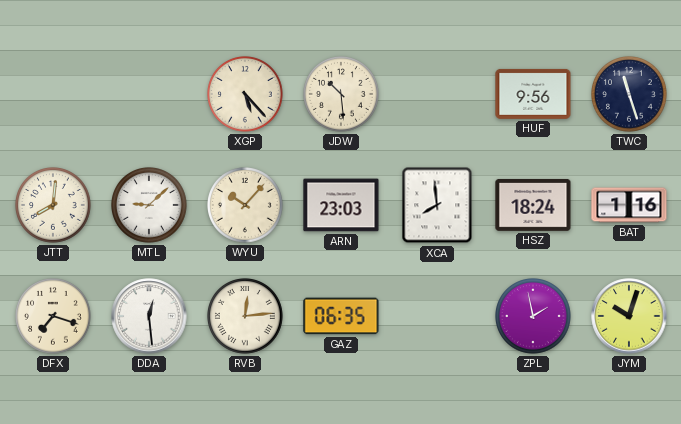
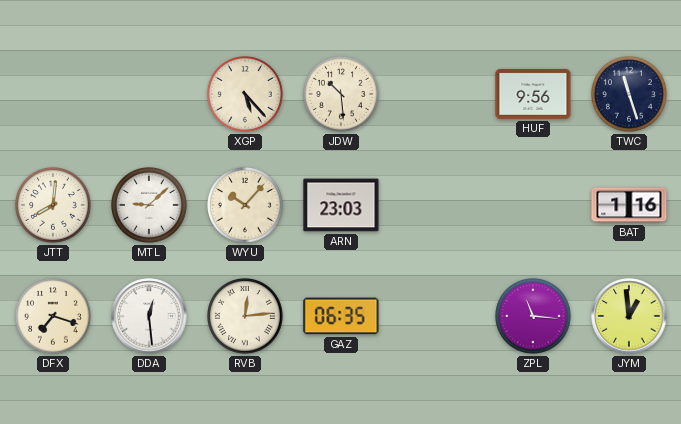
XCA: 7:59 -> none (437, 205)
HSZ: 18:24 -> none (533, 205)
ZPL: 1:58 -> 11:16 (534, 317)
JYM: 10:03 -> 12:59 (629, 316)
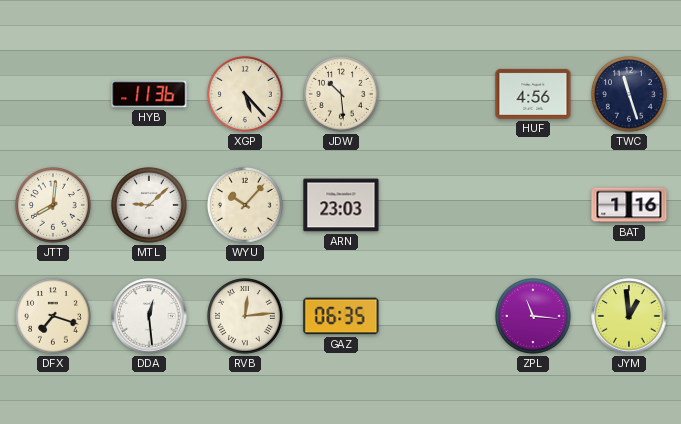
HYB: none -> 11:36 (149, 94)
HUF: 9:56 -> 4:56 (533, 94)
